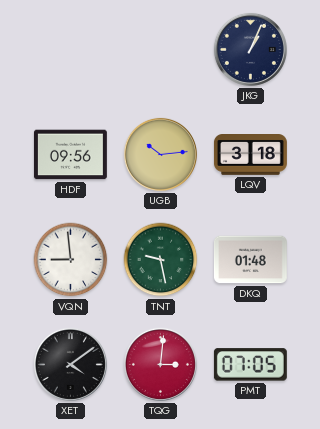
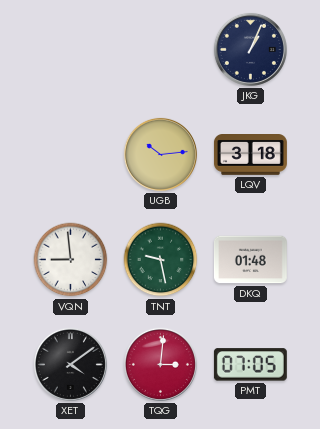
HDF: 09:56 -> none (70, 155)
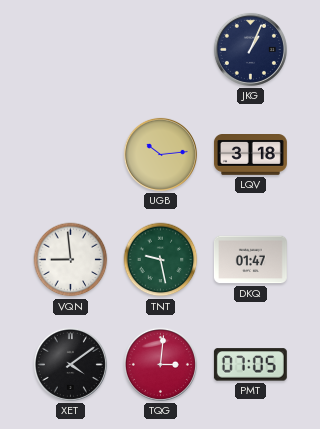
DKQ: 01:48 -> 01:47 (250, 260)
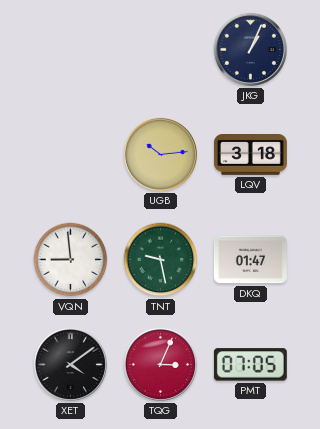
TQG: 3:01 -> 3:04 (160, 364)
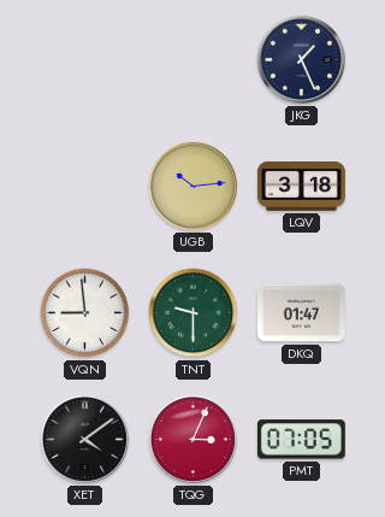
JKG: 1:04 -> 1:26 (301, 59)
TNT: 9:28 -> 9:30 (194, 313)
